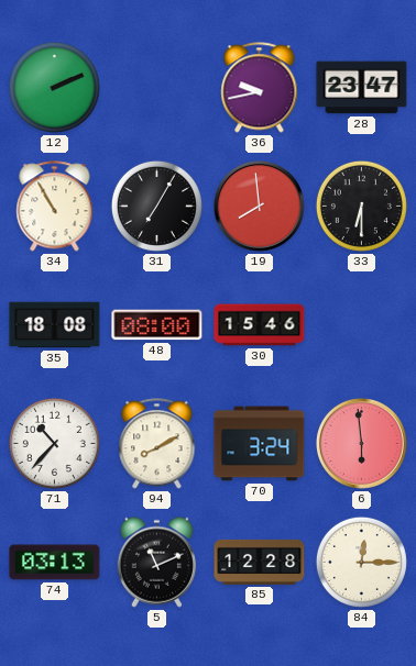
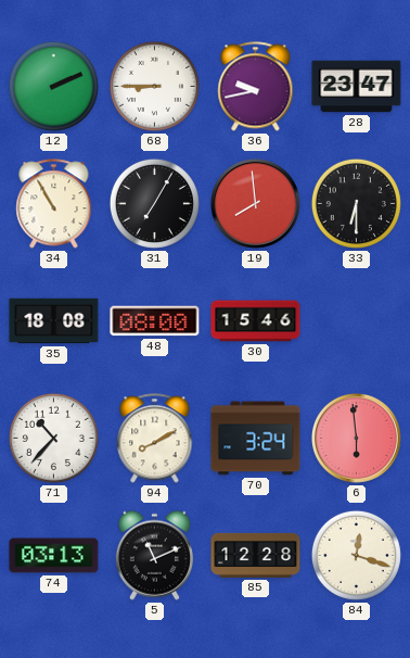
68: none -> 8:45 (154, 86)
84: 12:15 -> 12:18 (356, 555)
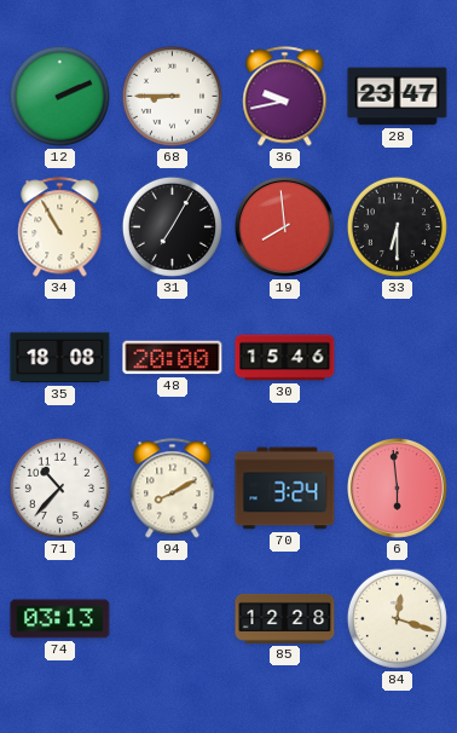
48: 08:00 -> 20:00 (173, 358)
5: 11:11 -> none (154, 555)
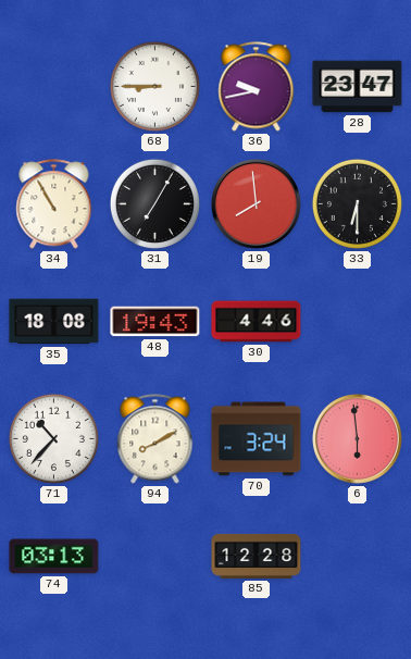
12: 2:11 -> none (59, 96)
48: 20:00 -> 19:43 (155, 322)
30: 15:46 -> 4:46 (257, 322)
84: 12:18 -> none (397, 618)
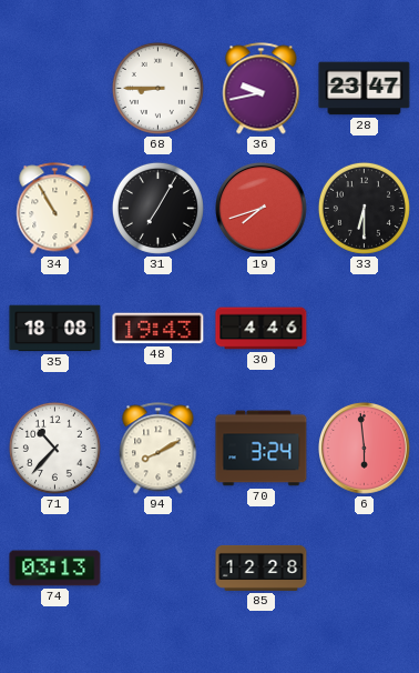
19: 7:59 -> 7:42 (260, 208)
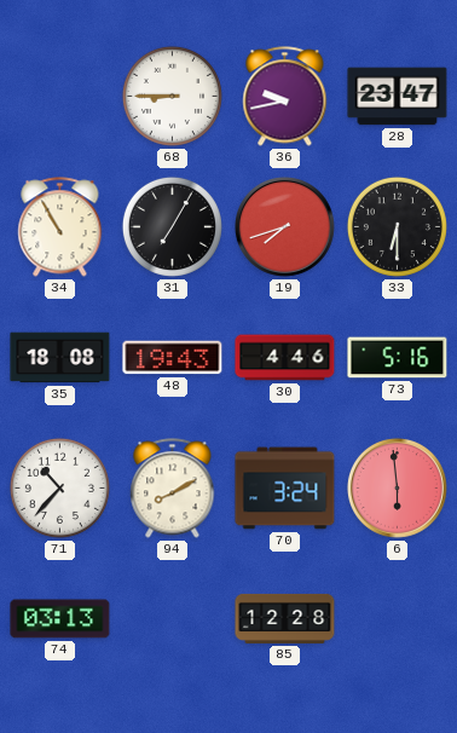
73: none -> 5:16 (398, 358)
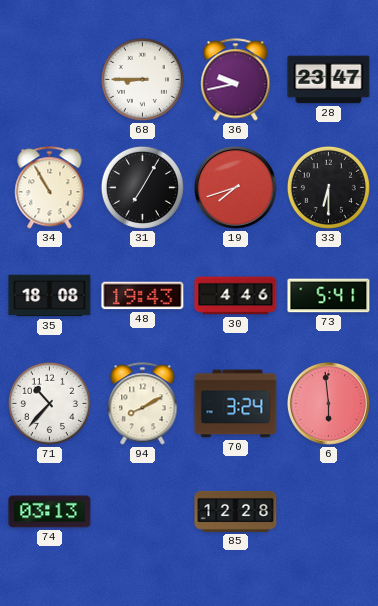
73: 5:16 -> 5:41 (329, 296)
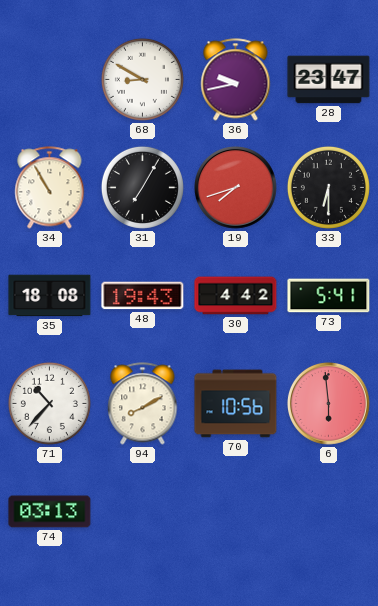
68: 8:45 -> 8:50 (142, 79)
30: 4:46 -> 4:42 (236, 296)
70: 3:24 -> 10:56 (236, 404)
85: 12:28 -> none (236, 511)
